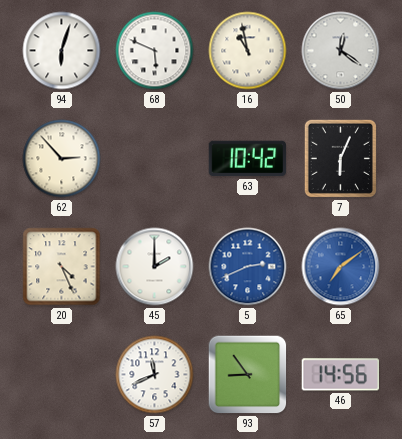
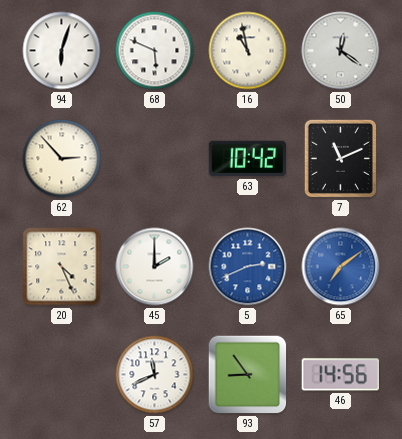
7: 6:04 -> 11:11 (340, 158)
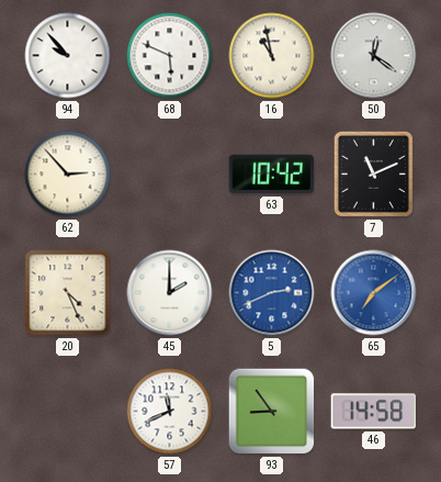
94: 6:03 -> 9:53 (68, 56)
46: 14:56 -> 14:58 (373, 412)
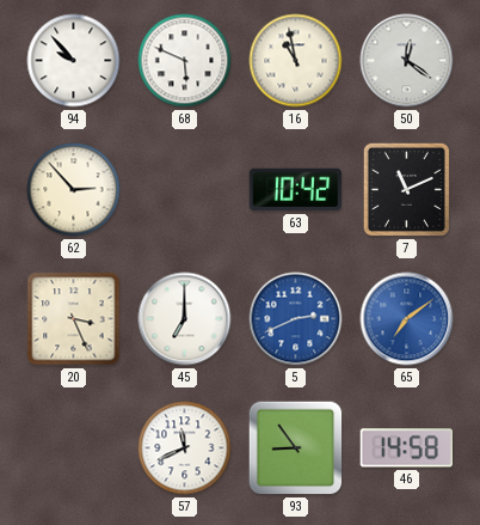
20: 4:26 -> 3:26 (74, 319)
45: 2:00 -> 7:00 (185, 319)
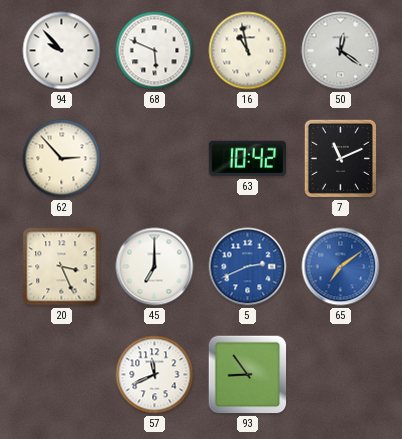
46: 14:58 -> none (406, 448)
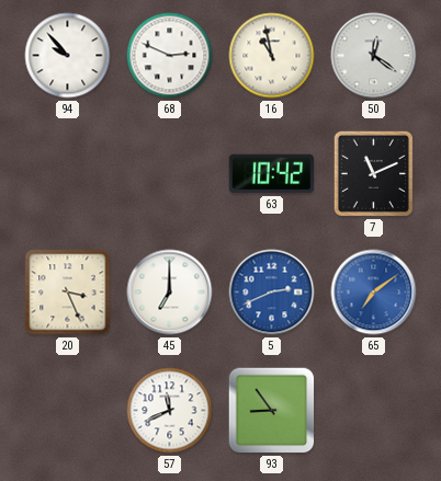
68: 5:49 -> 2:49 (170, 56)
62: 2:53 -> none (62, 159)
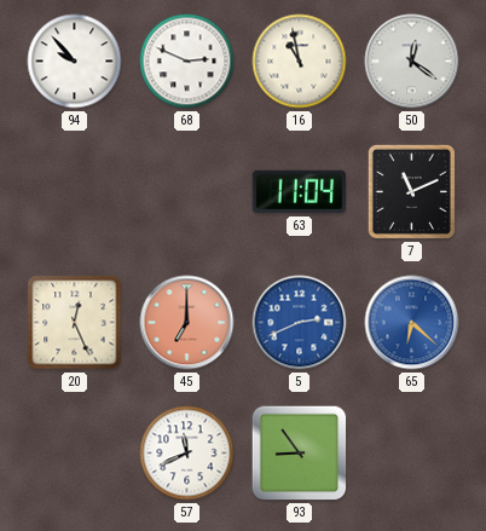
63: 10:42 -> 11:04 (300, 192)
20: 3:26 -> 12:26 (75, 323)
45 dial: white -> salmon (187, 323)
65: 7:09 -> 6:22 (412, 323)
